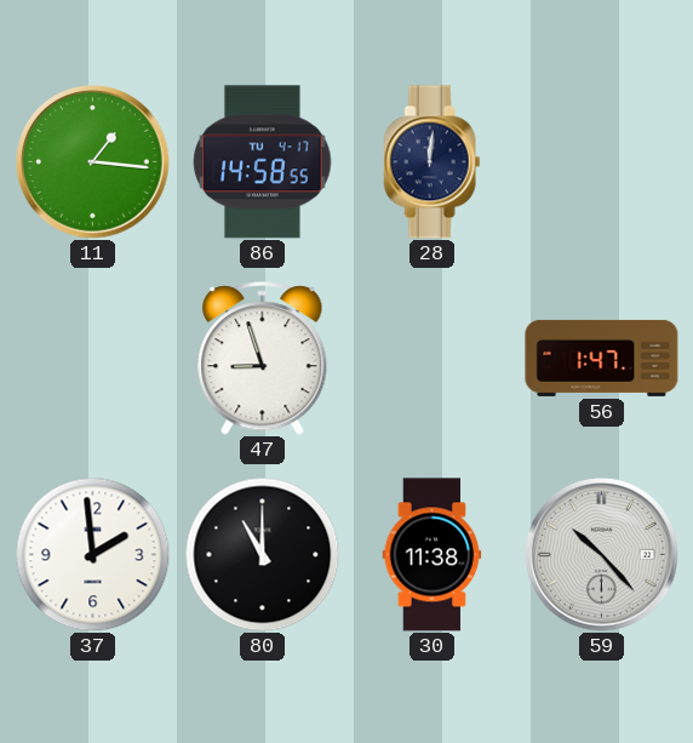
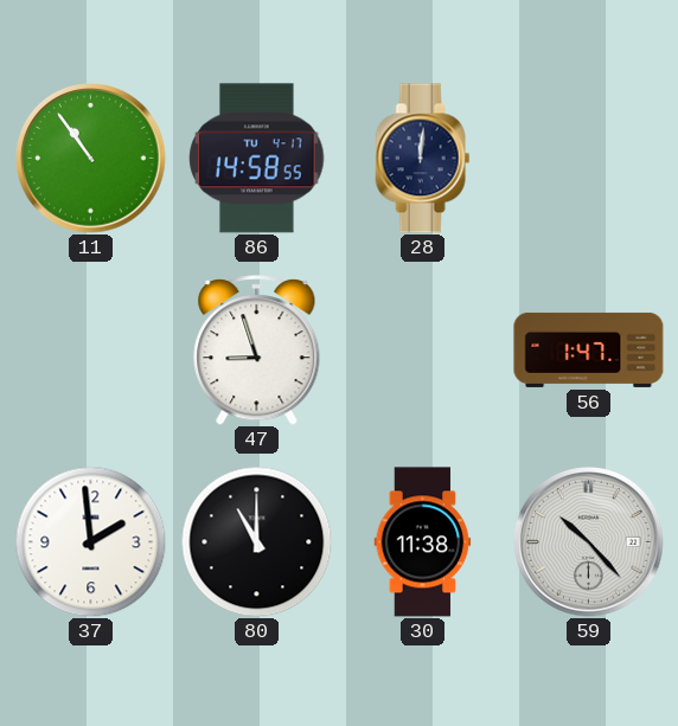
11: 1:16 -> 10:54 (91, 159)
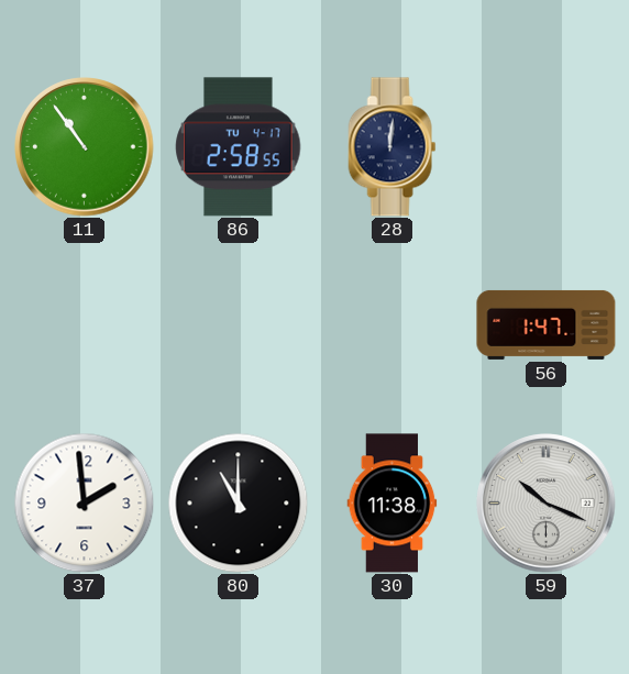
86: 14:58 -> 2:58 (239, 147)
47: 8:57 -> none (257, 351)
59: 10:23 -> 10:19 (547, 504)
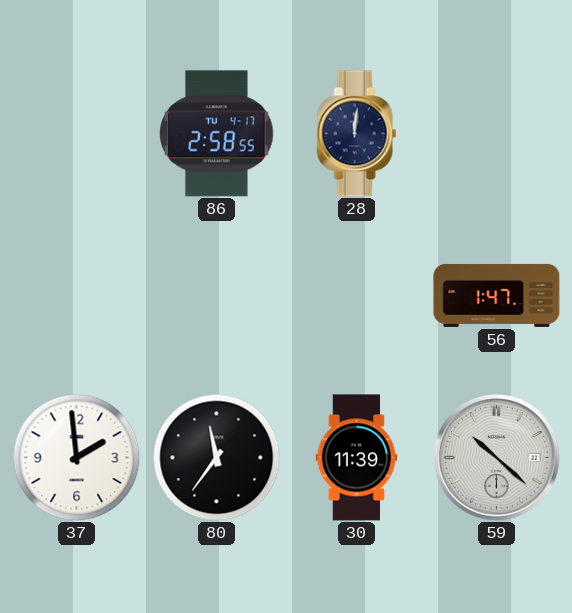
11: 10:54 -> none (85, 147)
80: 11:00 -> 11:36 (216, 457)
30: 11:38 -> 11:39 (357, 458)
59: 10:19 -> 10:22 (497, 458)
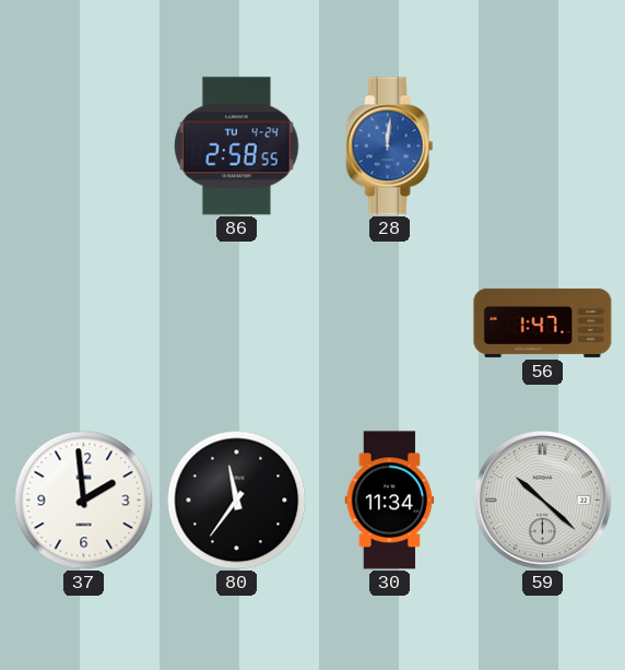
86 date: TU 4-17 -> TU 4-24 (237, 146)
28 dial: navy -> blue (390, 146)
30: 11:39 -> 11:34 (390, 501)
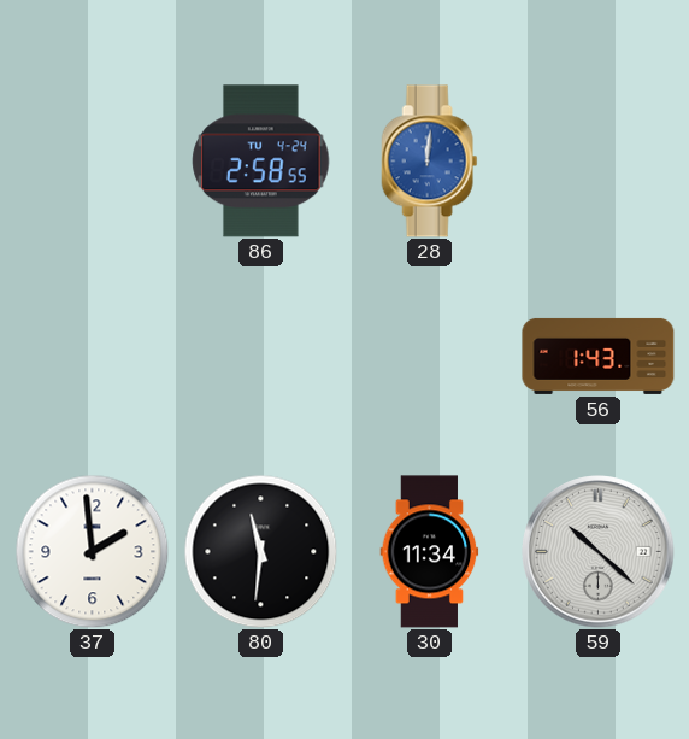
56: 1:47 -> 1:43 (599, 356)
80: 11:36 -> 11:31 (260, 551)
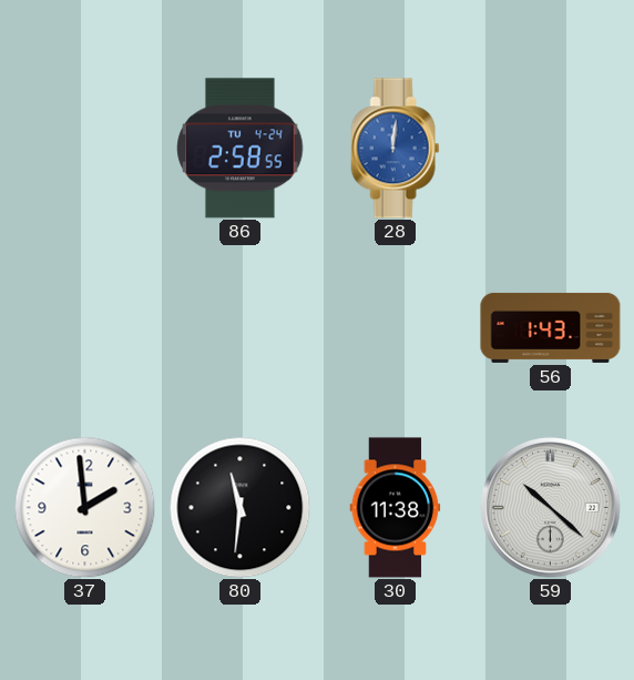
30: 11:34 -> 11:38 (396, 508)
